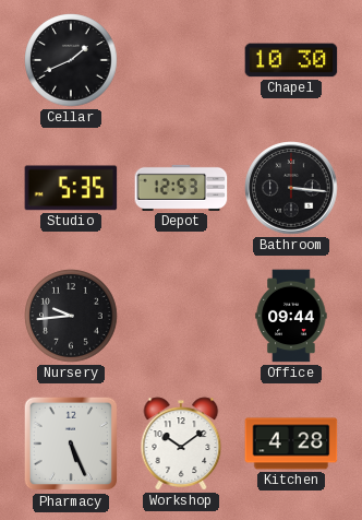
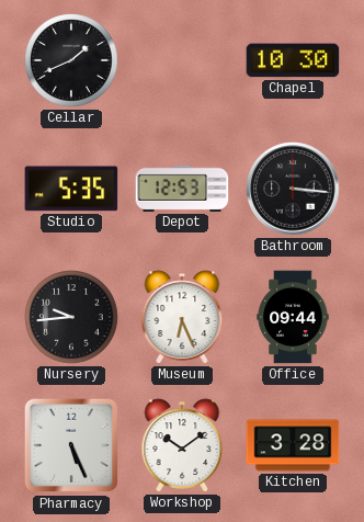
Museum: none -> 6:26 (182, 317)
Kitchen: 4:28 -> 3:28 (293, 445)
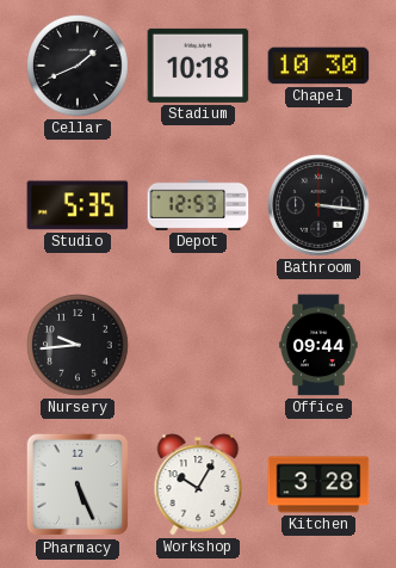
Stadium: none -> 10:18 (198, 66)
Museum: 6:26 -> none (182, 317)
Workshop: 10:09 -> 10:05 (198, 484)
